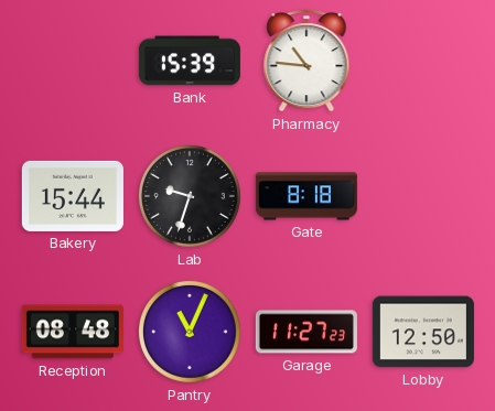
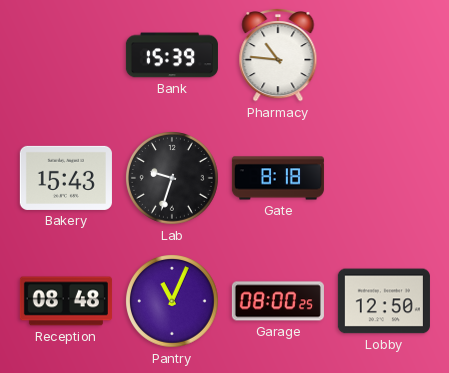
Bakery: 15:44 -> 15:43 (66, 178)
Garage: 11:27 -> 08:00 (278, 301)
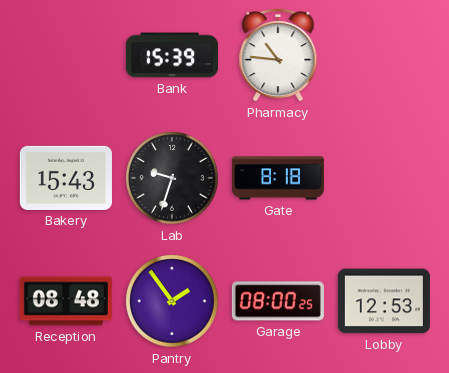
Pantry: 11:04 -> 1:54 (173, 302)
Lobby: 12:50 -> 12:53 (384, 301)
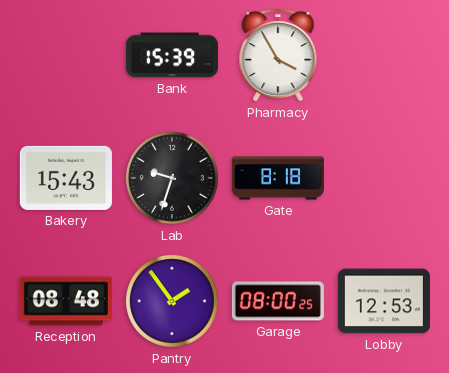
Pharmacy: 10:46 -> 3:55 (278, 56)
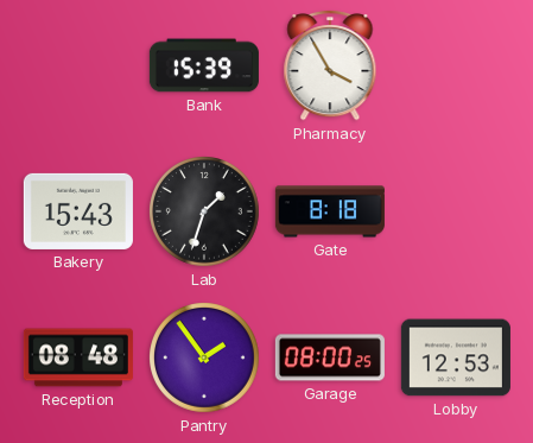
Lab: 9:33 -> 1:33 (205, 213)
